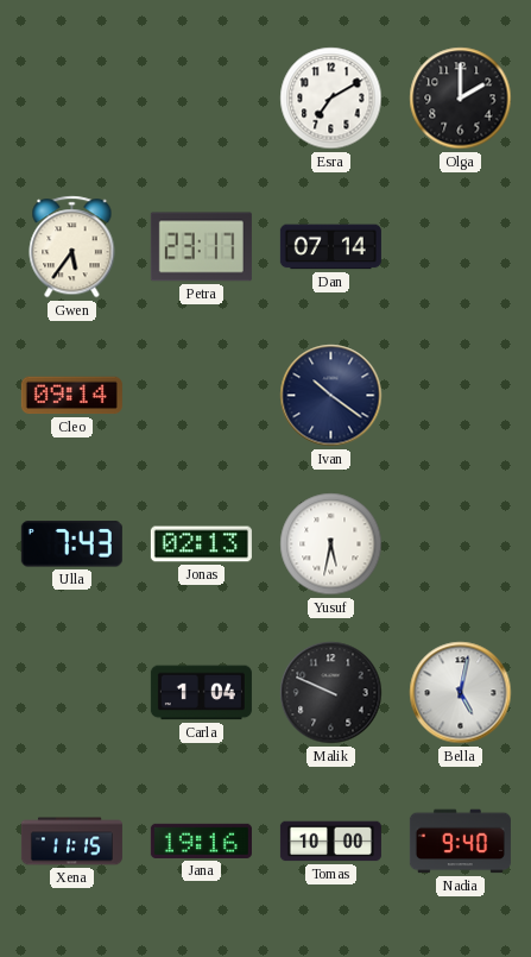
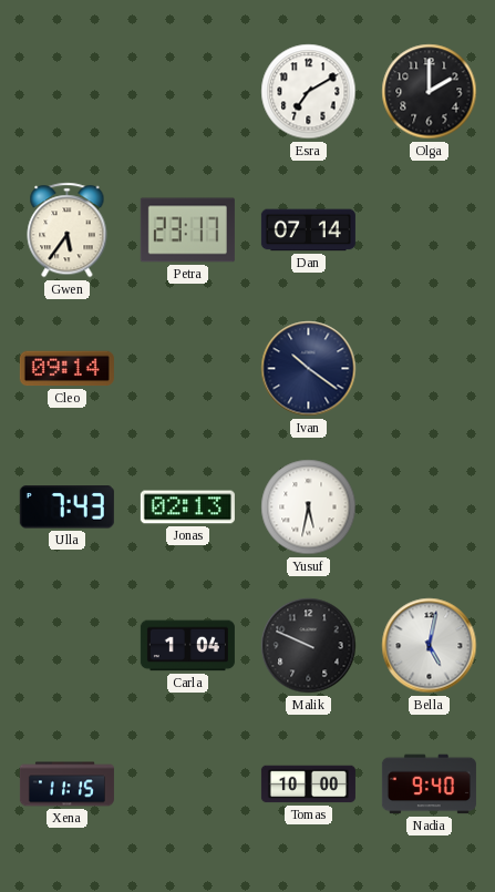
Jana: 19:16 -> none (201, 840)
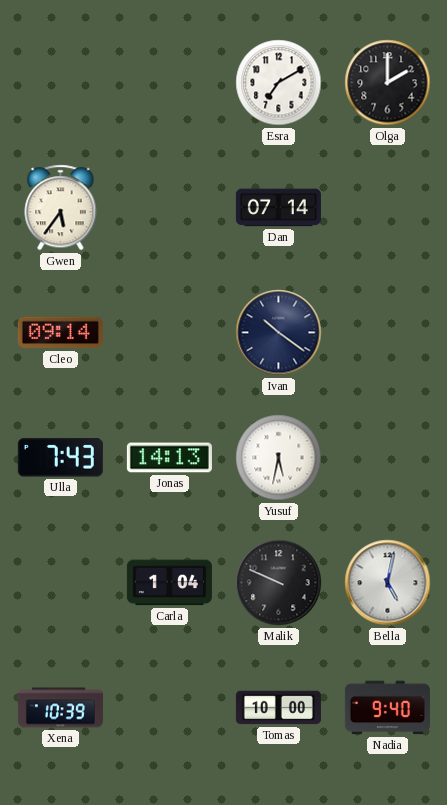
Petra: 23:17 -> none (187, 230)
Jonas: 02:13 -> 14:13 (169, 458)
Xena: 11:15 -> 10:39 (60, 708)
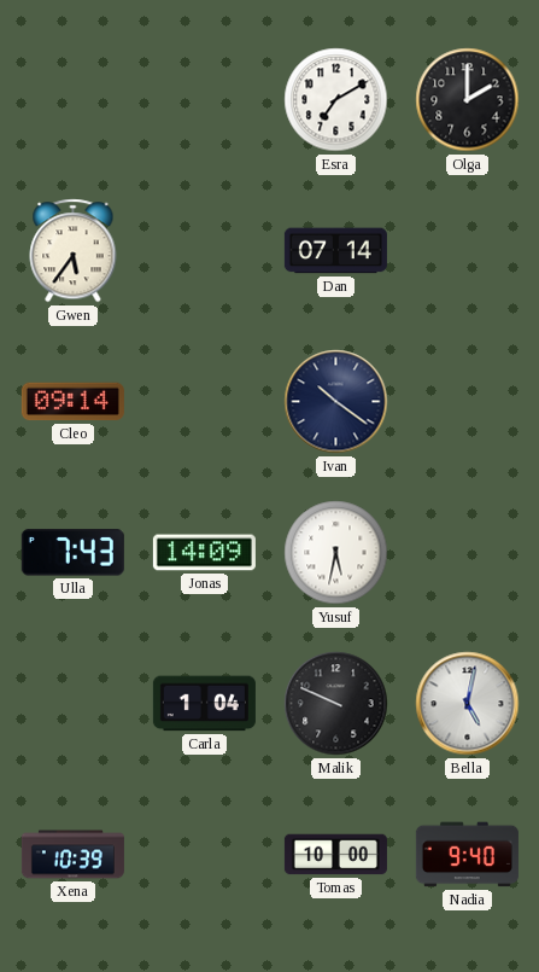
Jonas: 14:13 -> 14:09 (204, 553)
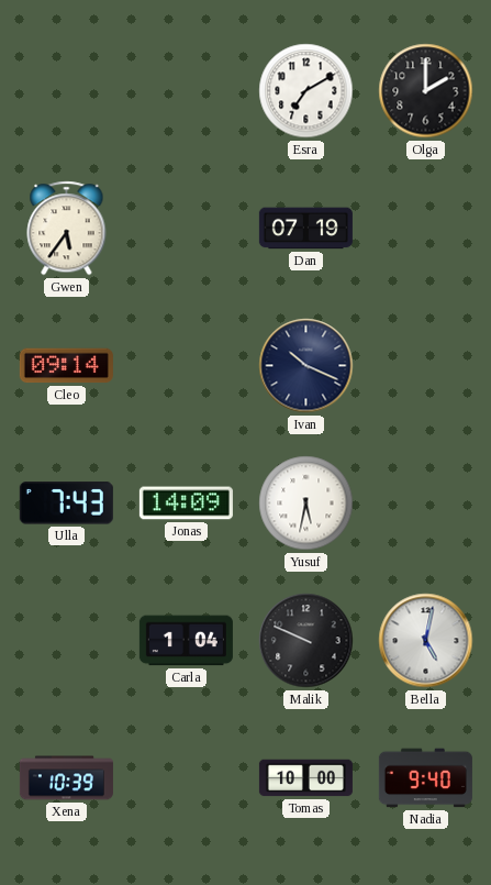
Dan: 07:14 -> 07:19 (305, 229)
Ivan: 10:21 -> 10:19 (306, 366)
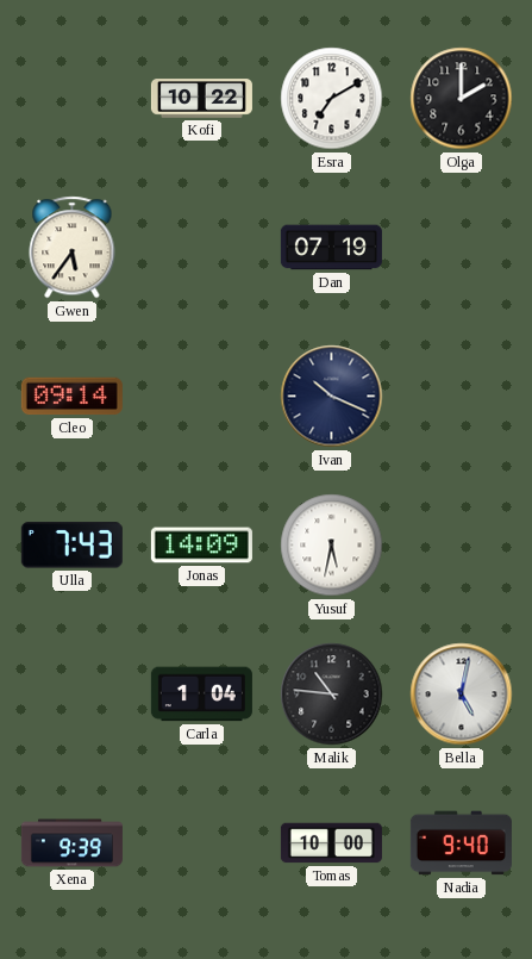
Kofi: none -> 10:22 (201, 99)
Malik: 9:49 -> 10:46 (332, 695)
Xena: 10:39 -> 9:39 (71, 843)
